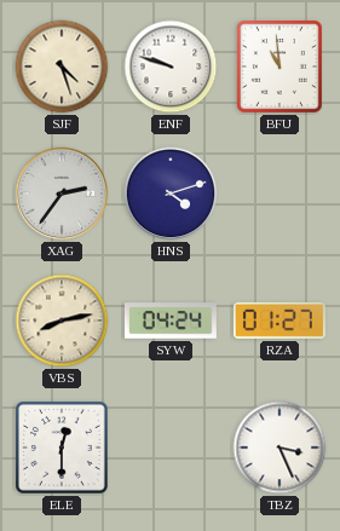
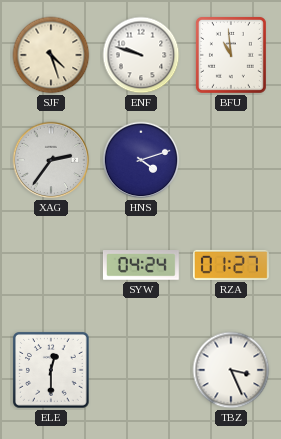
VBS: 8:13 -> none (62, 321)
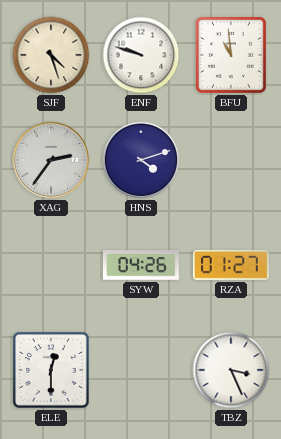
SYW: 04:24 -> 04:26 (141, 266)
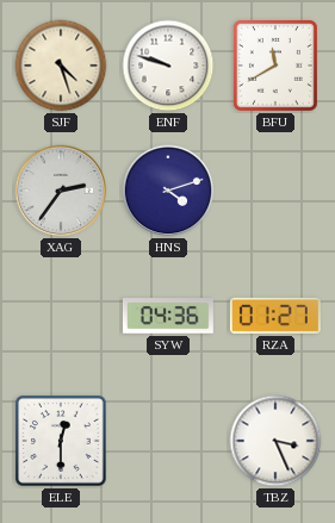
BFU: 10:59 -> 11:40 (275, 66)
SYW: 04:26 -> 04:36 (168, 317)
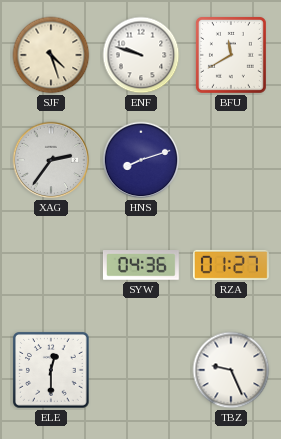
HNS: 4:12 -> 8:12 (141, 160)
TBZ: 3:26 -> 9:26 (231, 370)
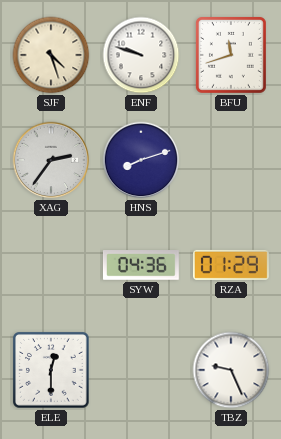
BFU: 11:40 -> 11:42 (231, 55)
RZA: 01:27 -> 01:29 (231, 265)
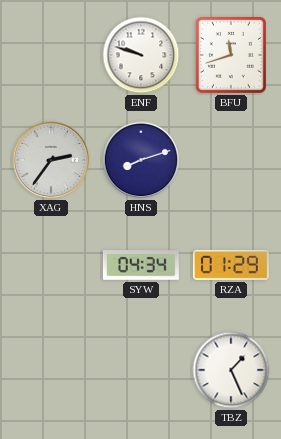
SJF: 4:27 -> none (51, 55)
SYW: 04:36 -> 04:34 (141, 266)
ELE: 12:30 -> none (52, 371)
TBZ: 9:26 -> 1:26 (231, 370)
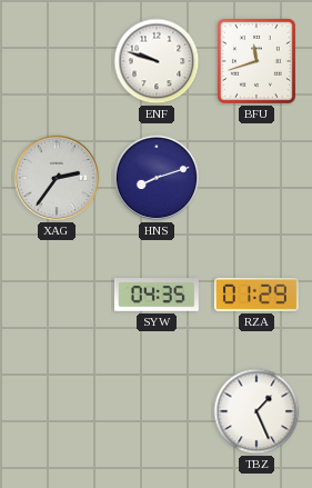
SYW: 04:34 -> 04:35 (157, 296)
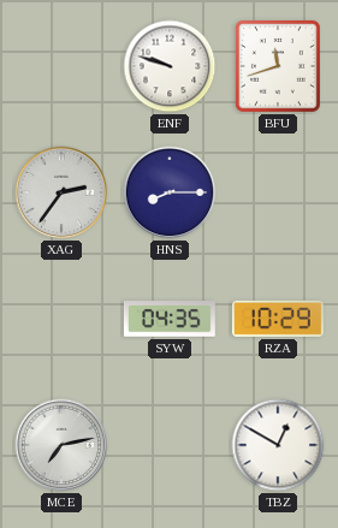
HNS: 8:12 -> 8:15 (170, 192)
RZA: 01:29 -> 10:29 (278, 319)
MCE: none -> 7:13 (61, 445)
TBZ: 1:26 -> 12:50 (278, 445)
